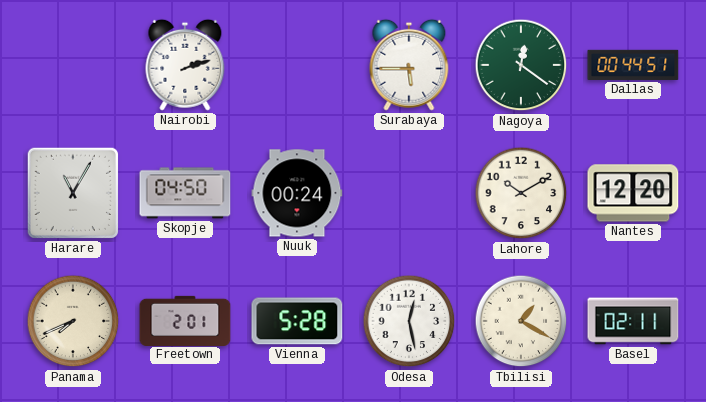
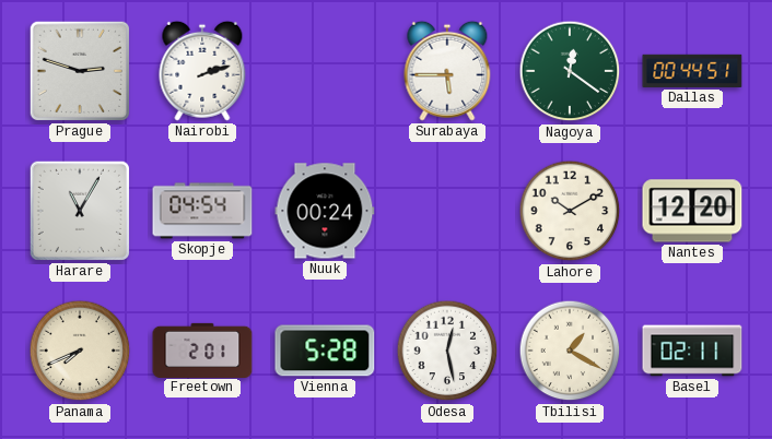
Prague: none -> 2:48 (80, 71)
Skopje: 04:50 -> 04:54 (202, 211)
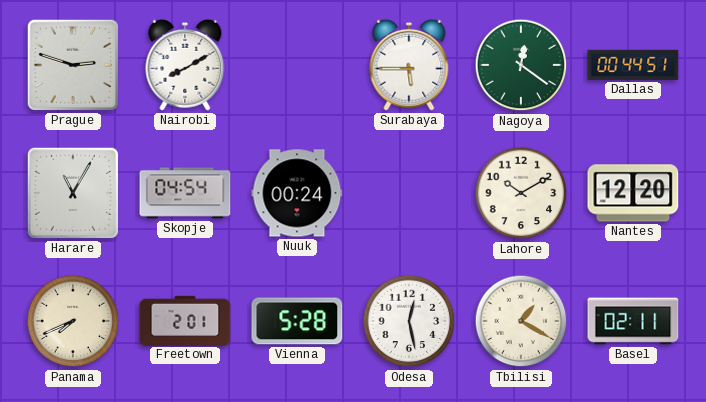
Nairobi: 2:12 -> 8:10 (185, 65)
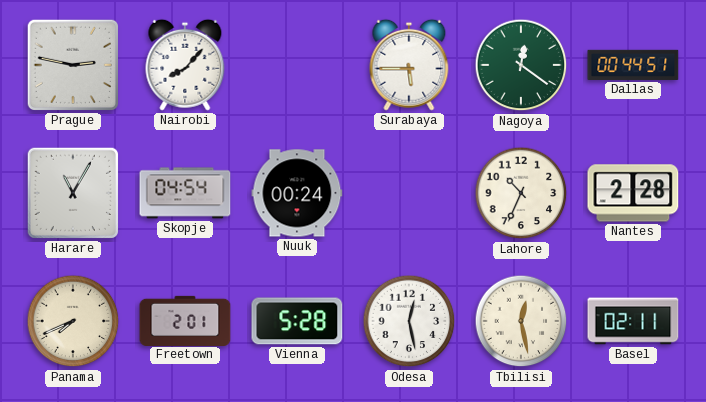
Prague: 2:48 -> 2:47 (73, 65)
Nairobi: 8:10 -> 8:07 (185, 65)
Lahore: 10:10 -> 10:34 (521, 193)
Nantes: 12:20 -> 2:28 (633, 193)
Tbilisi: 1:20 -> 12:28 (521, 321)
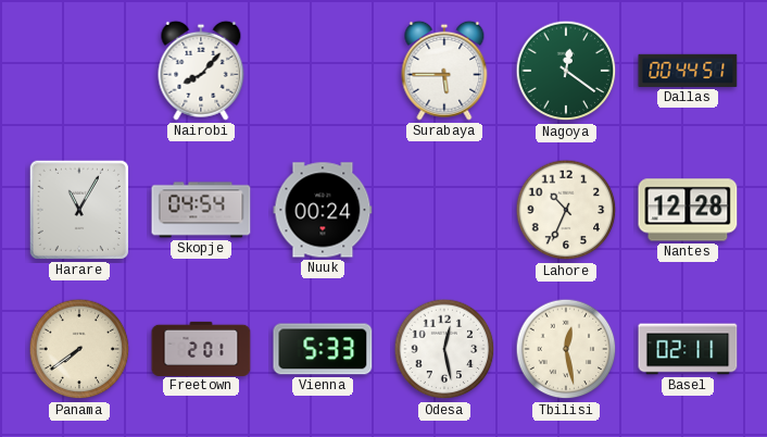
Prague: 2:47 -> none (73, 65)
Nantes: 2:28 -> 12:28 (688, 210)
Panama: 7:41 -> 7:39 (79, 349)
Vienna: 5:28 -> 5:33 (323, 349)
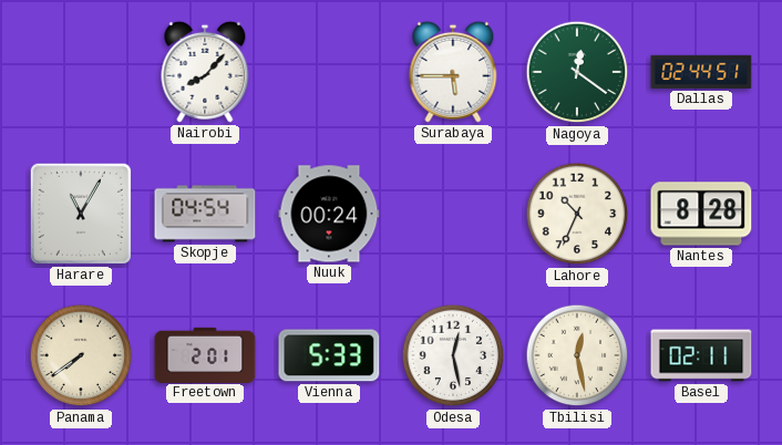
Dallas: 00:44 -> 02:44 (701, 72)
Nantes: 12:28 -> 8:28 (701, 214)
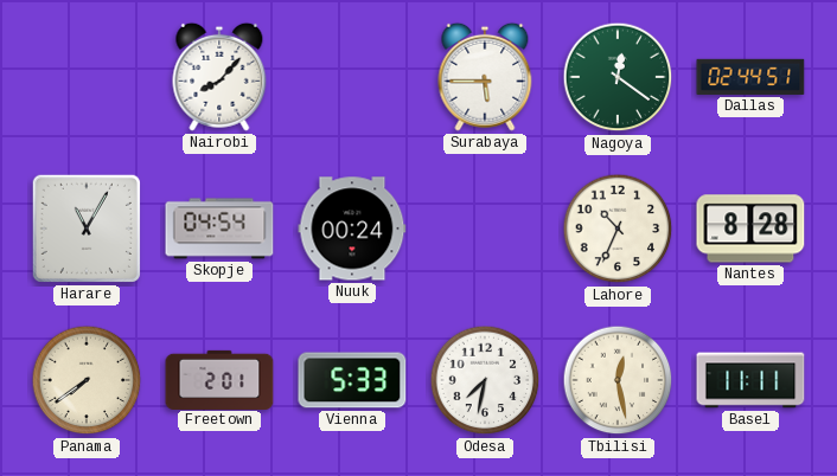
Odesa: 12:28 -> 7:32 (485, 380)
Basel: 02:11 -> 11:11 (750, 380)
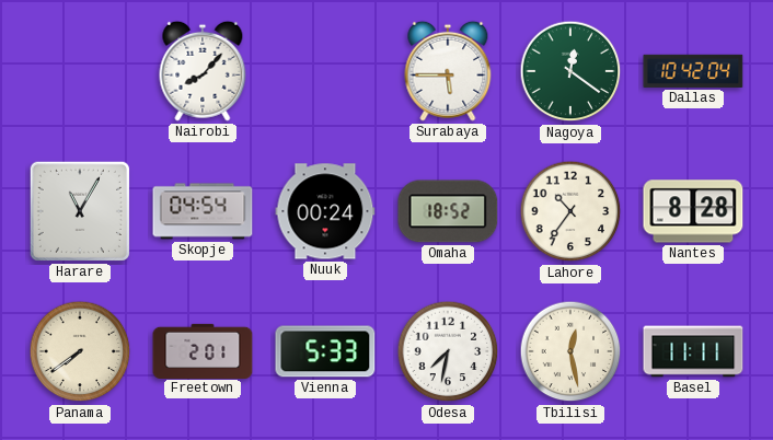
Dallas: 02:44 -> 10:42 (693, 71)
Omaha: none -> 18:52 (448, 211)
Lahore: 10:34 -> 10:36 (570, 211)
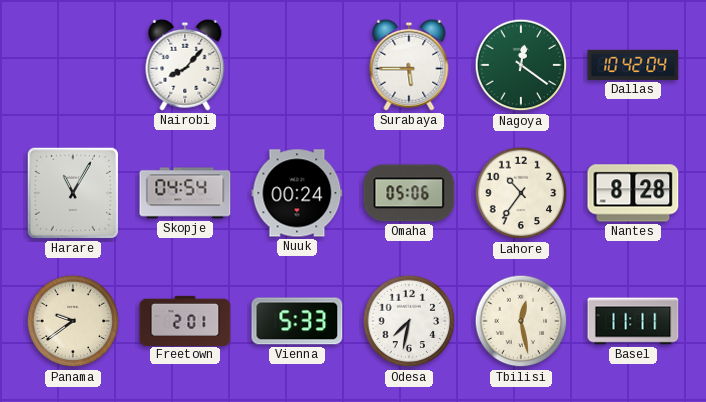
Omaha: 18:52 -> 05:06 (409, 193)
Panama: 7:39 -> 9:39 (73, 321)
